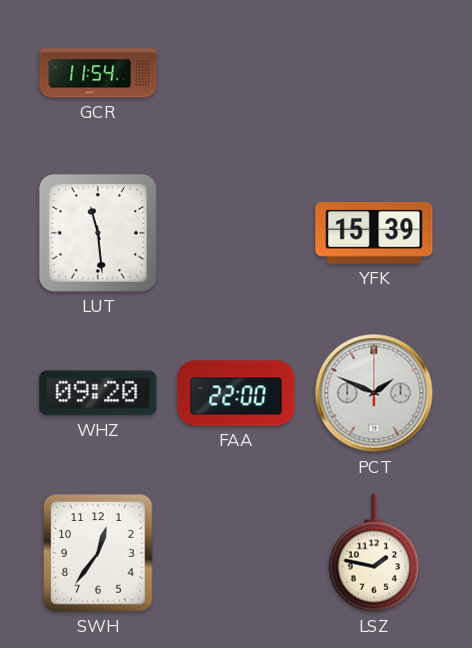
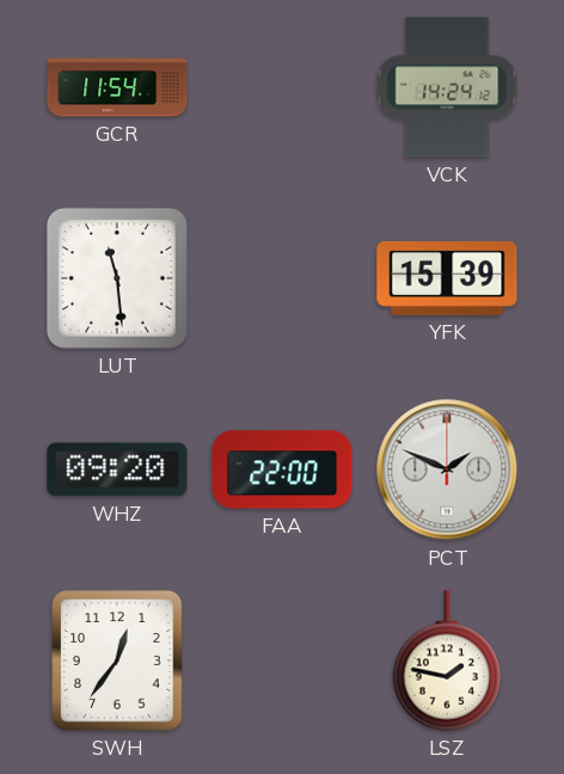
VCK: none -> 14:24 (447, 87)
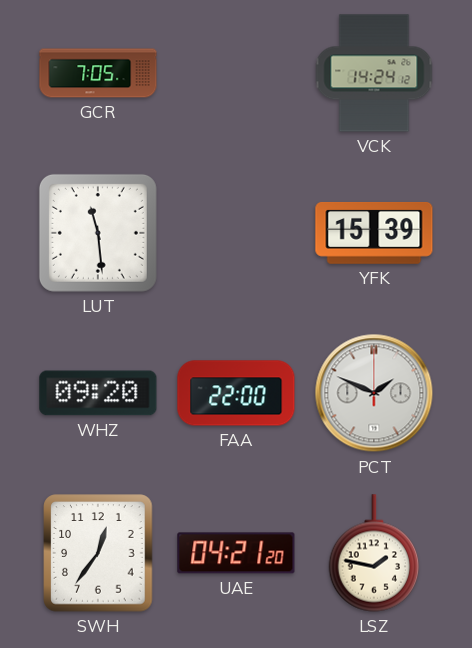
GCR: 11:54 -> 7:05 (98, 73)
UAE: none -> 04:21 (236, 553)
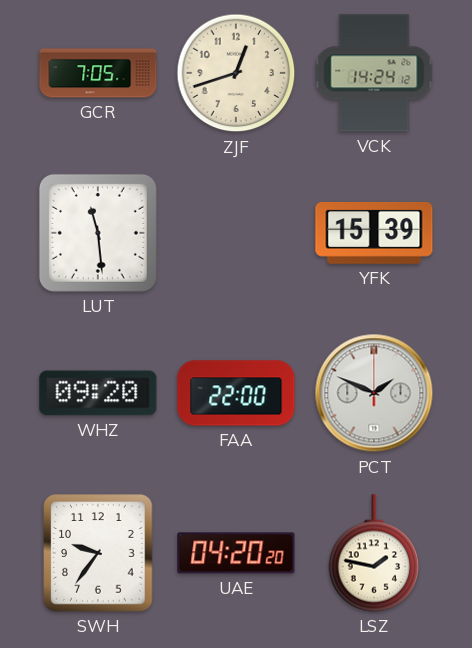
ZJF: none -> 12:42 (236, 73)
SWH: 12:36 -> 9:36 (98, 553)
UAE: 04:21 -> 04:20 (236, 553)
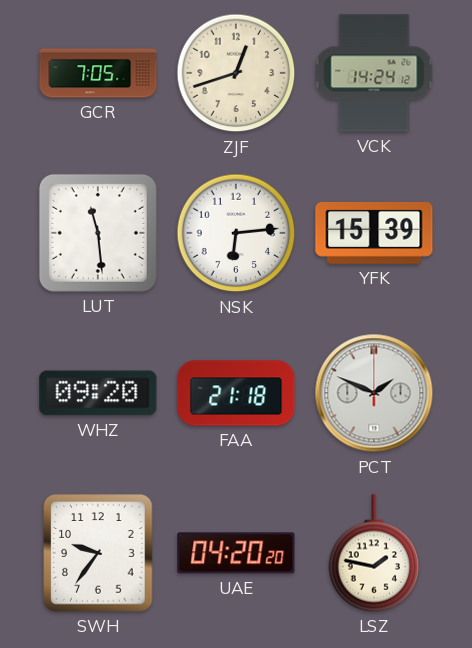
NSK: none -> 6:14 (236, 233)
FAA: 22:00 -> 21:18 (236, 393)
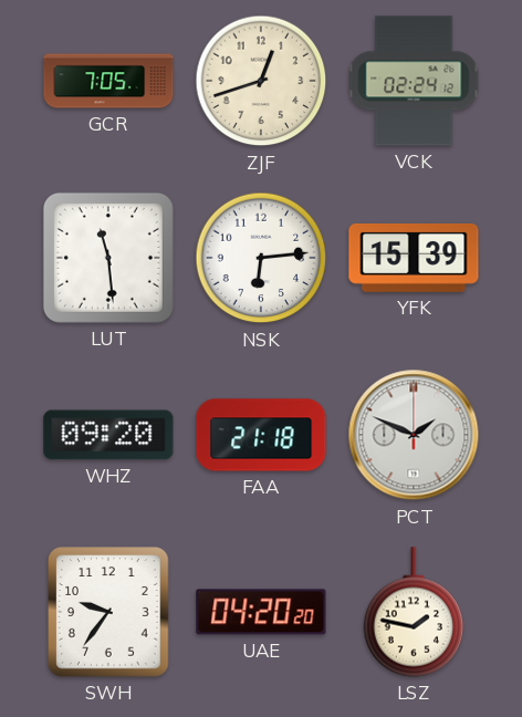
VCK: 14:24 -> 02:24 (414, 81)
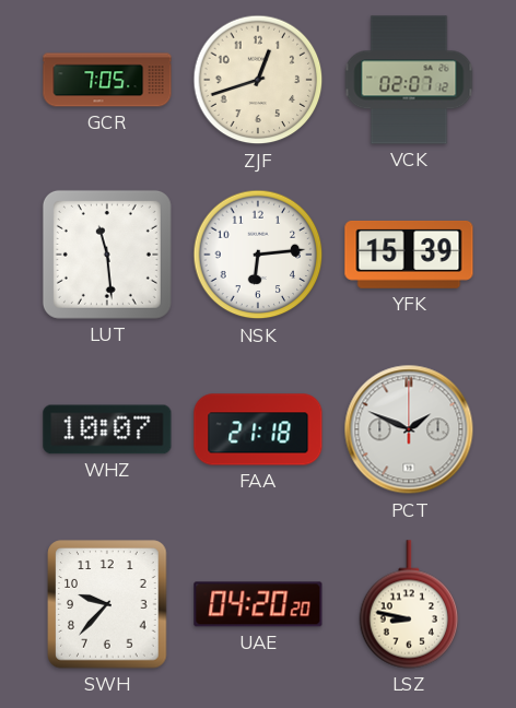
VCK: 02:24 -> 02:07 (409, 80)
WHZ: 09:20 -> 10:07 (107, 429)
SWH: 9:36 -> 9:37 (107, 604)
LSZ: 1:47 -> 8:47 (409, 604)
